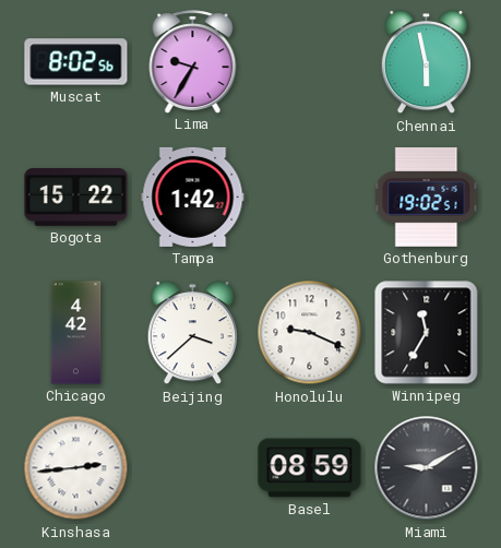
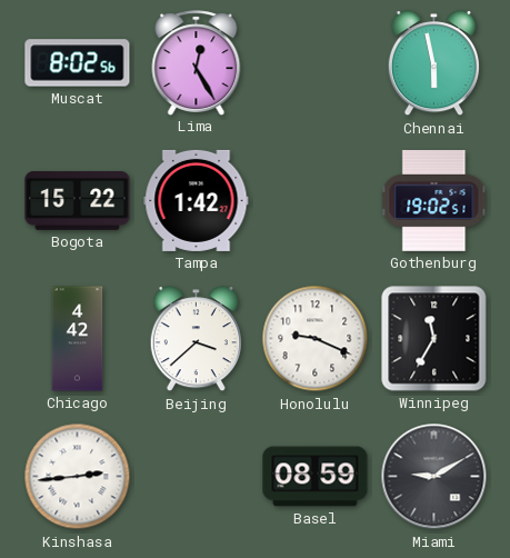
Lima: 9:35 -> 12:25 (197, 62)
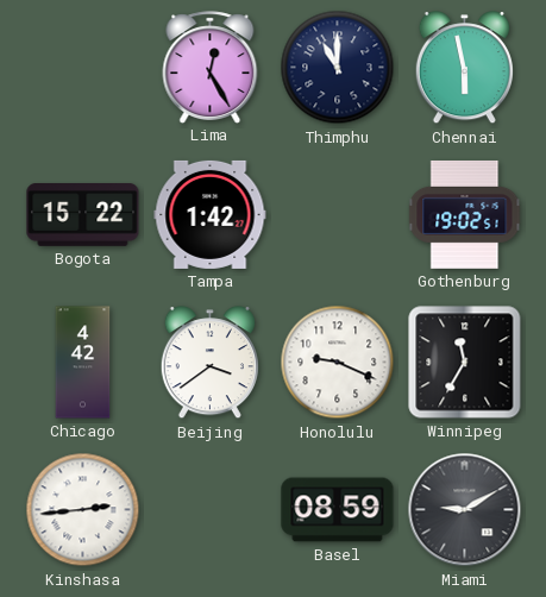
Muscat: 8:02 -> none (78, 63)
Thimphu: none -> 11:00 (338, 68)
Beijing: 3:38 -> 3:39 (209, 363)
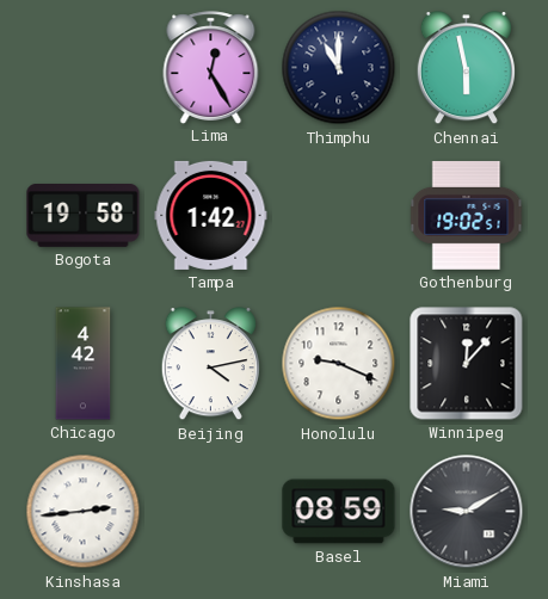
Bogota: 15:22 -> 19:58 (84, 216)
Beijing: 3:39 -> 4:13 (210, 364)
Winnipeg: 11:35 -> 12:07 (467, 364)
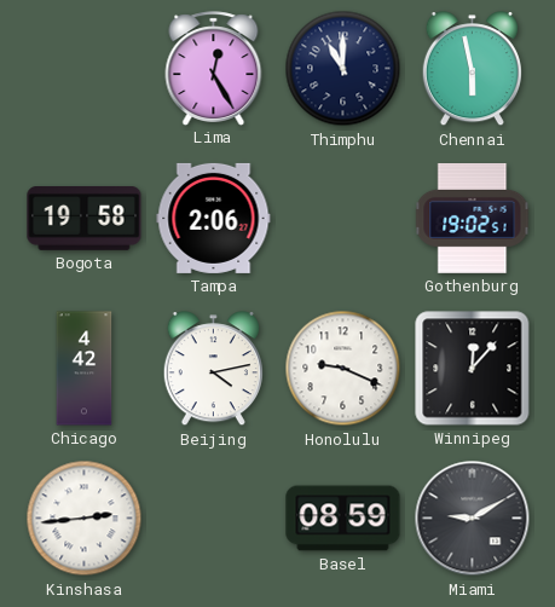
Tampa: 1:42 -> 2:06 (214, 218)
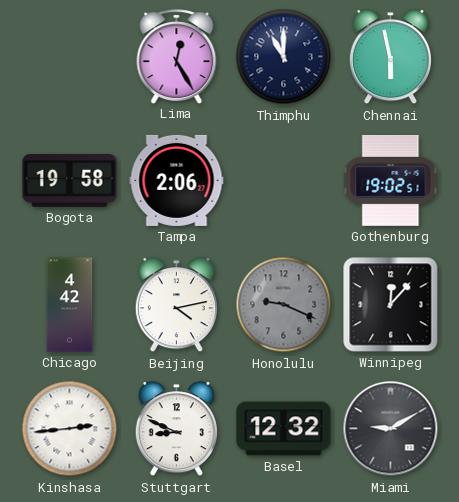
Honolulu dial: white -> grey (284, 305)
Stuttgart: none -> 8:49 (176, 429)
Basel: 08:59 -> 12:32 (284, 429)
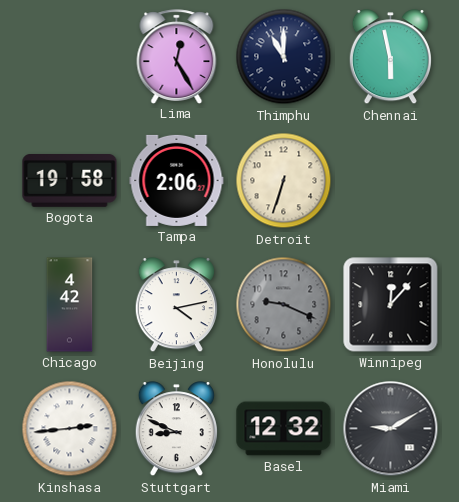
Detroit: none -> 6:33 (284, 181)
Gothenburg: 19:02 -> none (391, 180)
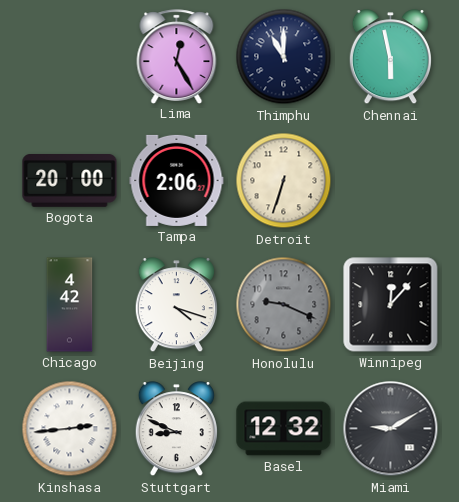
Bogota: 19:58 -> 20:00 (70, 181)
Beijing: 4:13 -> 4:18 (176, 305)
